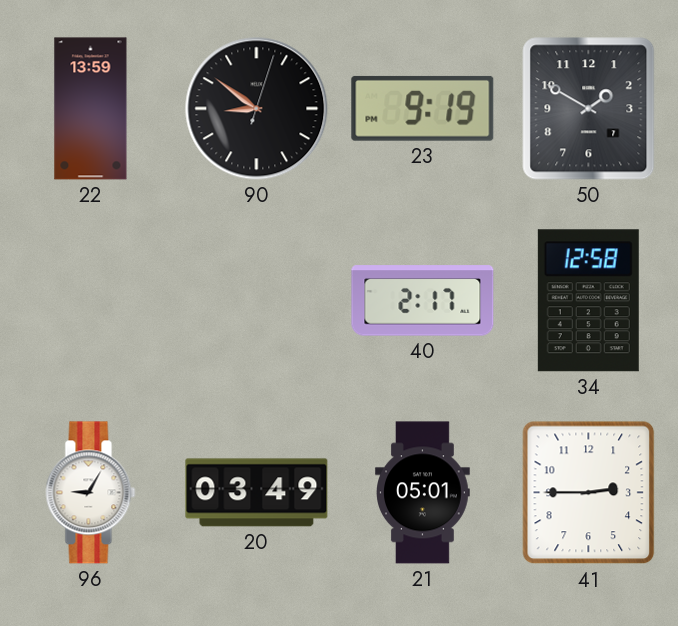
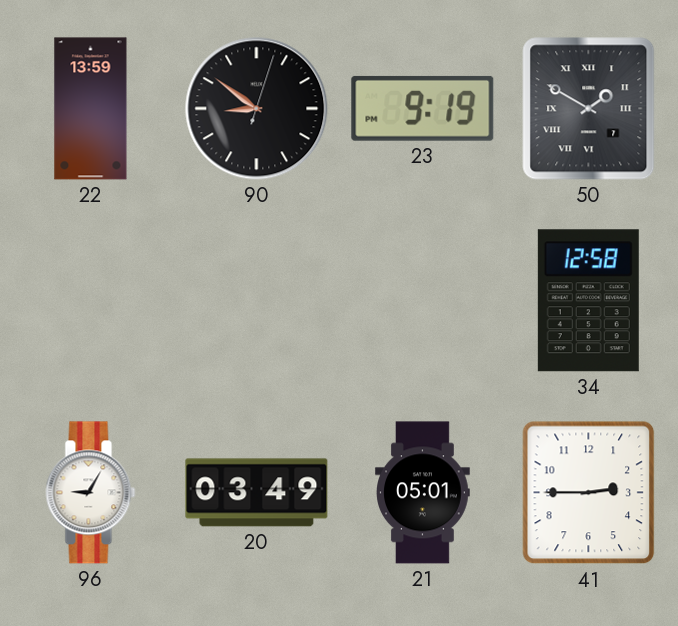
50 numerals: Arabic -> Roman (589, 109)
40: 2:17 -> none (423, 301)
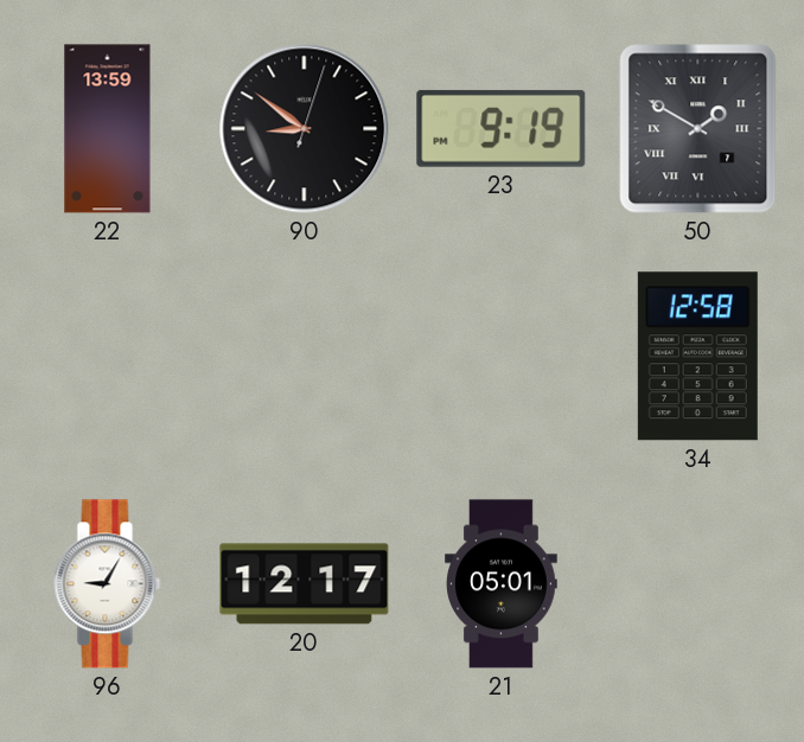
20: 03:49 -> 12:17 (305, 584)
41: 2:45 -> none (589, 493)
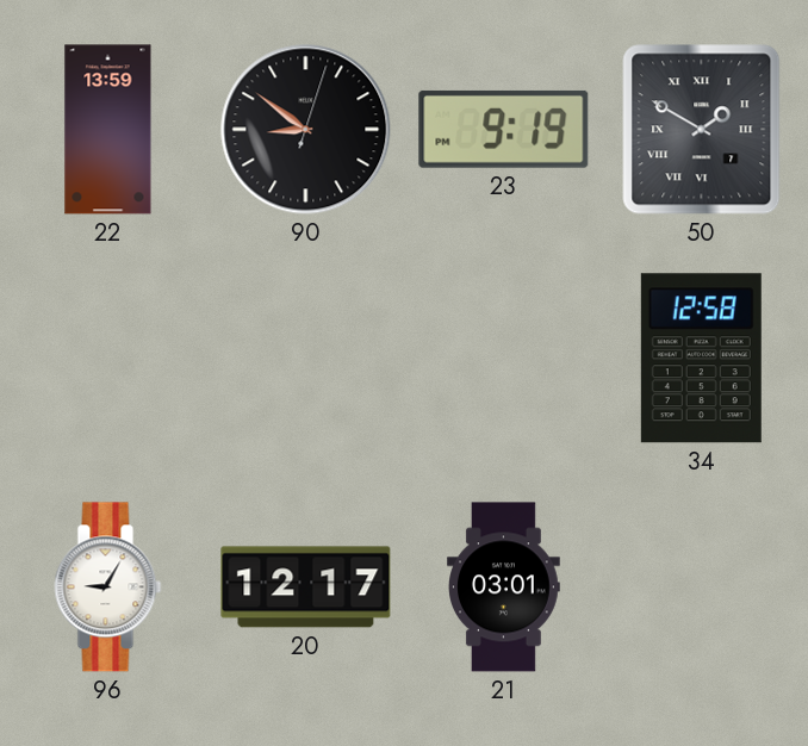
21: 05:01 -> 03:01 (504, 588)
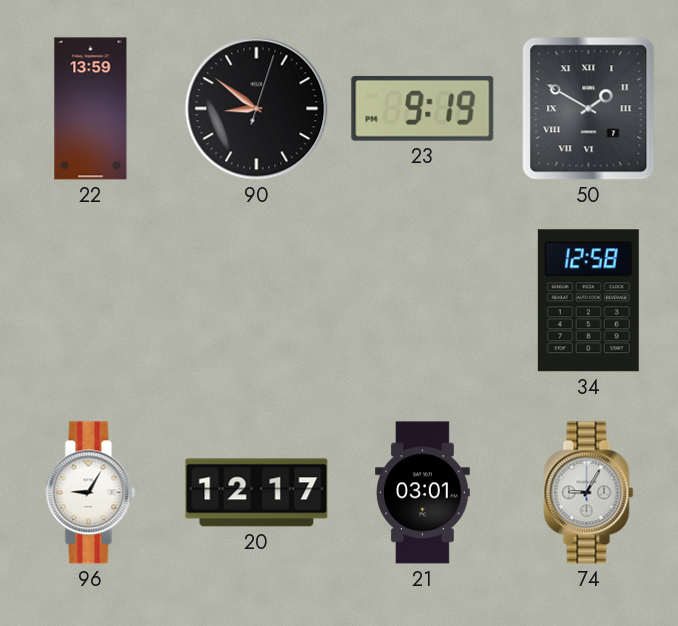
74: none -> 9:05 (589, 493)
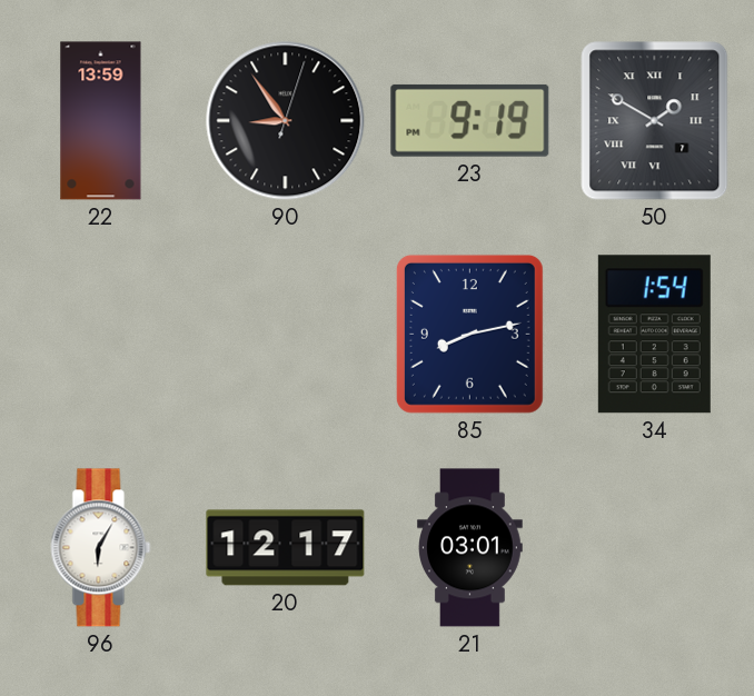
90: 8:51 -> 8:54 (286, 121)
85: none -> 8:13 (469, 334)
34: 12:58 -> 1:54 (654, 335)
96: 9:05 -> 6:05 (101, 548)
74: 9:05 -> none (589, 493)
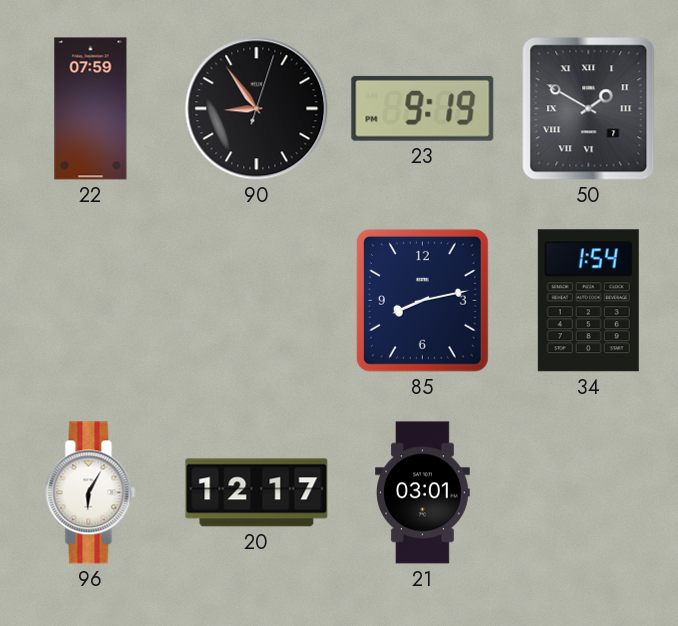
22: 13:59 -> 07:59 (91, 109)
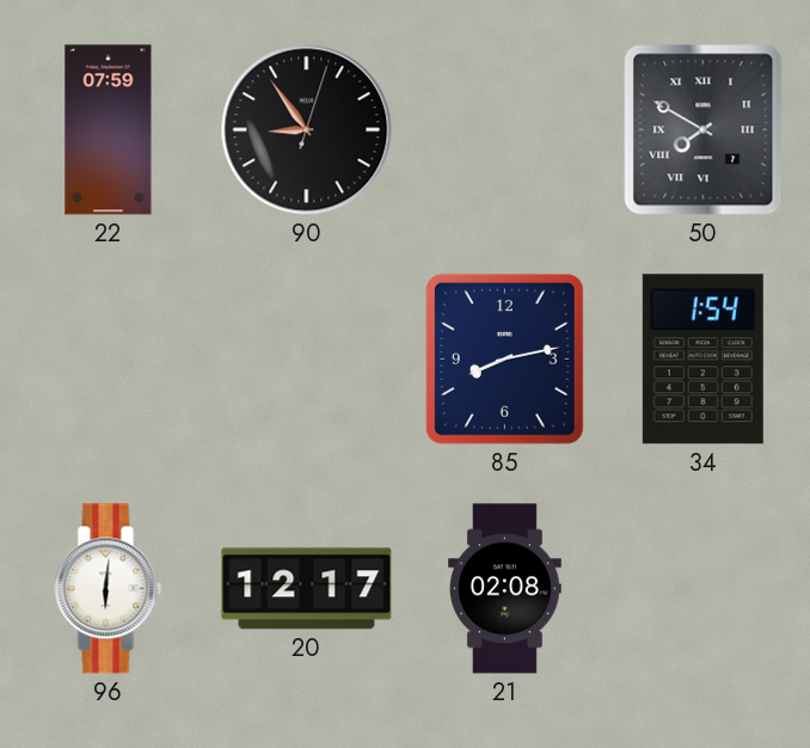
23: 9:19 -> none (423, 108)
50: 1:50 -> 7:50 (704, 130)
96: 6:05 -> 6:01 (109, 589)
21: 03:01 -> 02:08 (505, 589)
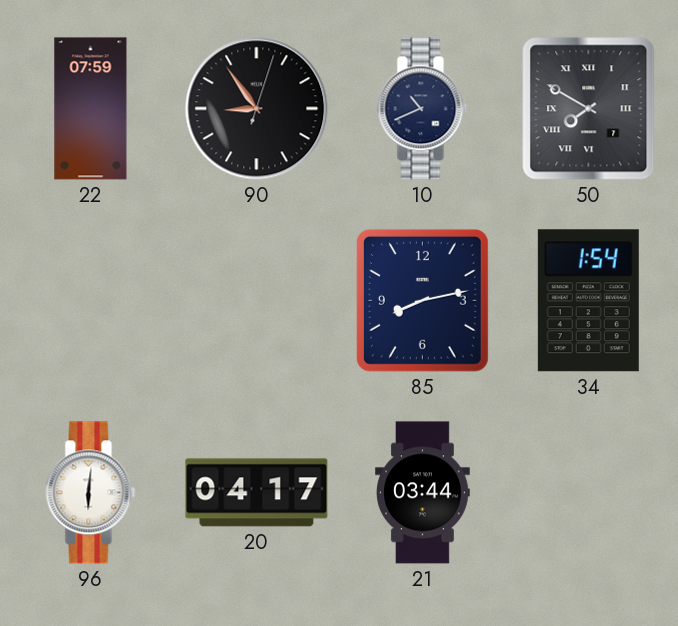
10: none -> 10:41 (423, 109)
20: 12:17 -> 04:17 (257, 493)
21: 02:08 -> 03:44 (423, 493)
